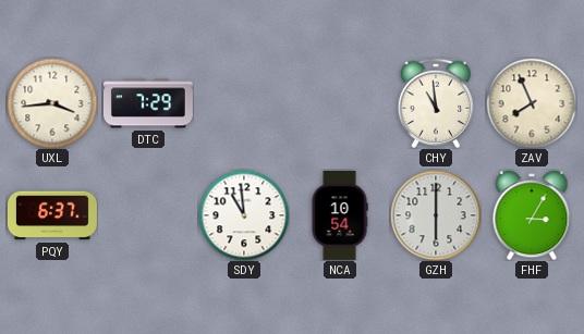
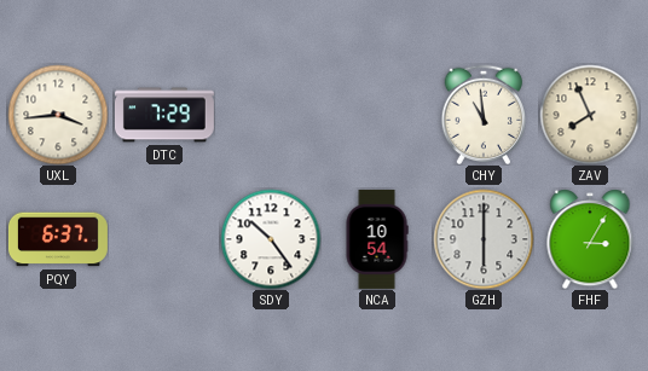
SDY: 10:59 -> 10:24 (271, 239)
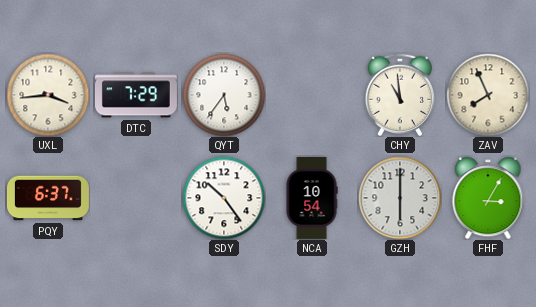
QYT: none -> 5:36 (224, 95)
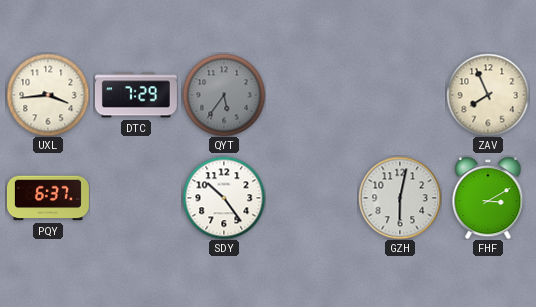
QYT dial: white -> grey (224, 95)
CHY: 10:59 -> none (400, 94)
NCA: 10:54 -> none (312, 198)
GZH: 6:00 -> 6:02 (400, 198)
FHF: 3:05 -> 3:10 (488, 198)
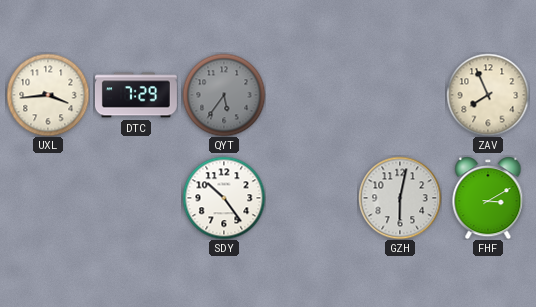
PQY: 6:37 -> none (48, 198)
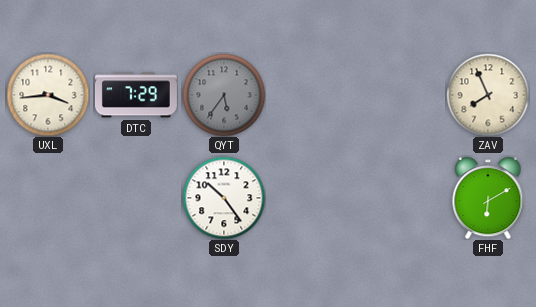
GZH: 6:02 -> none (400, 198)
FHF: 3:10 -> 6:10 (488, 198)
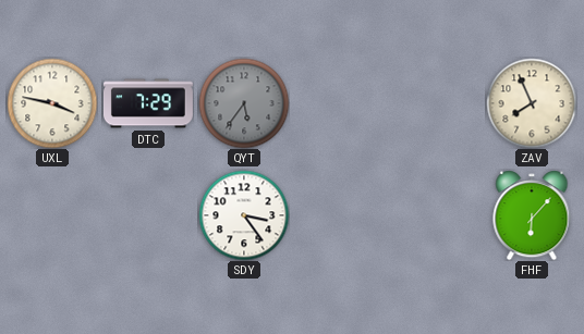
UXL: 3:44 -> 3:47 (52, 103)
SDY: 10:24 -> 3:24 (244, 215)
FHF: 6:10 -> 6:07 (532, 215)
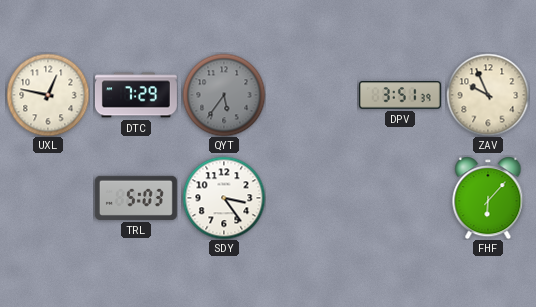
UXL: 3:47 -> 12:47 (48, 95)
DPV: none -> 3:51 (400, 95)
ZAV: 7:56 -> 9:56 (488, 95)
TRL: none -> 5:03 (136, 198)
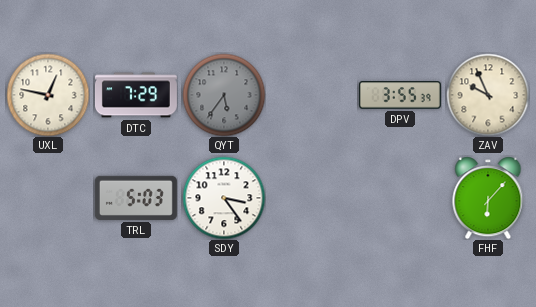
DPV: 3:51 -> 3:55 (400, 95)
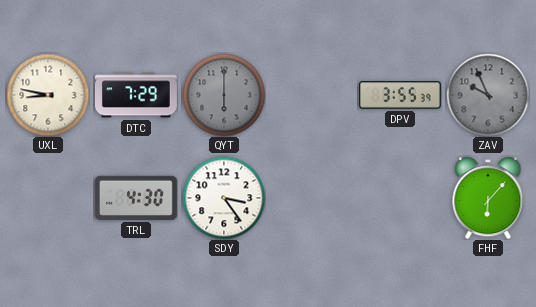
UXL: 12:47 -> 8:47 (48, 95)
QYT: 5:36 -> 6:00 (224, 95)
ZAV dial: cream -> grey (488, 95)
TRL: 5:03 -> 4:30 (136, 198)
